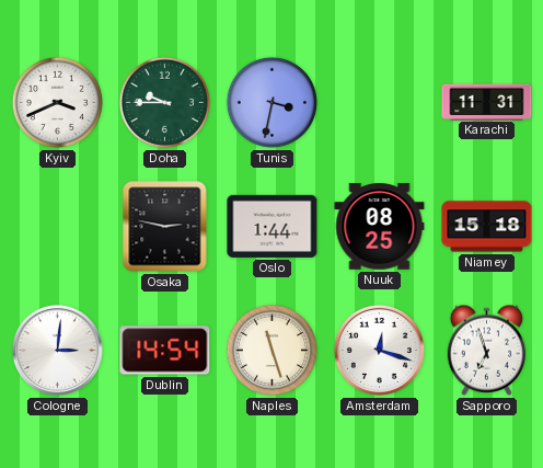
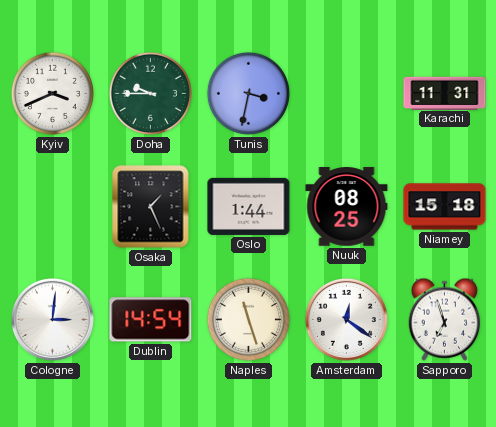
Osaka: 2:47 -> 1:26 (151, 207)
Amsterdam: 12:18 -> 12:21 (346, 319)
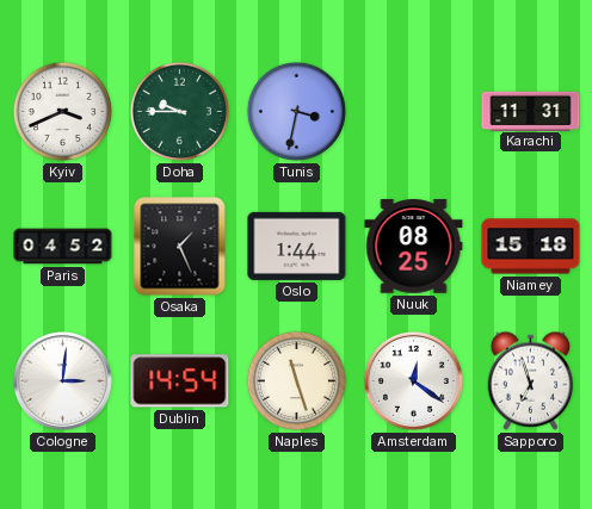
Paris: none -> 04:52 (63, 247)
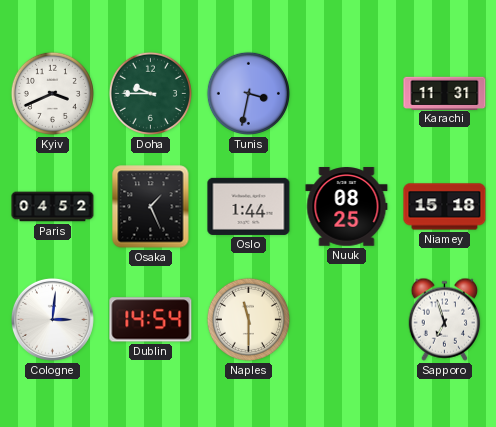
Naples: 11:27 -> 11:30 (248, 319)
Amsterdam: 12:21 -> none (413, 380)
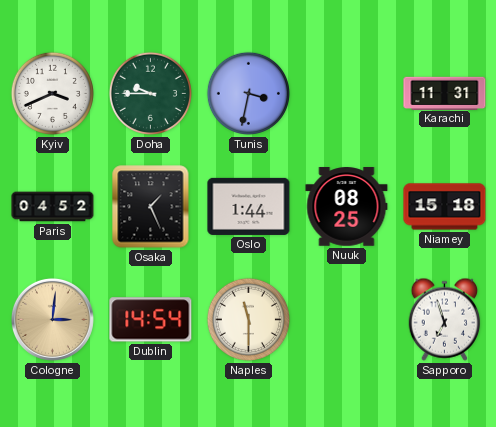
Cologne dial: white -> champagne (52, 319)
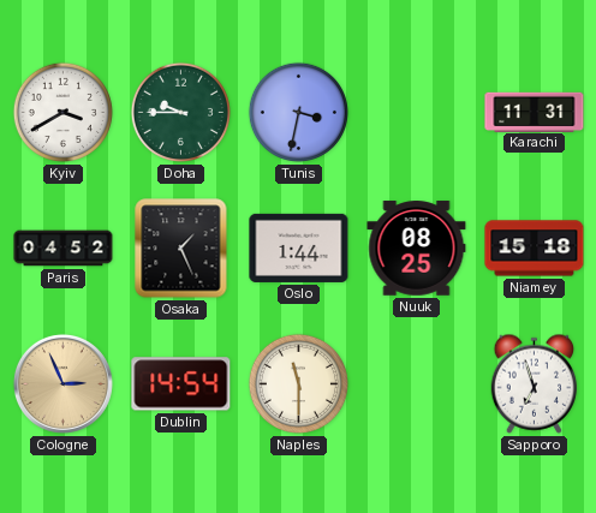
Kyiv: 3:41 -> 3:40 (62, 112)
Cologne: 3:01 -> 2:56 (62, 383)
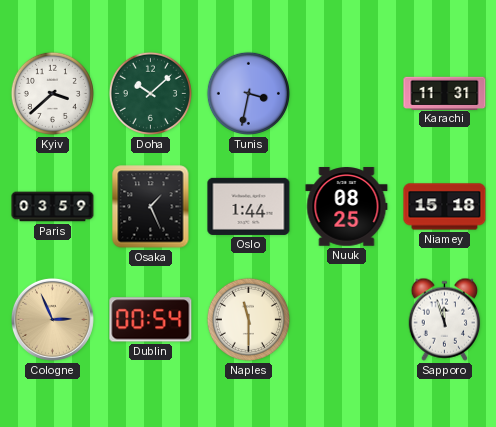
Kyiv: 3:40 -> 3:38 (52, 93)
Doha: 9:45 -> 10:08 (150, 93)
Paris: 04:52 -> 03:59 (53, 207)
Dublin: 14:54 -> 00:54 (151, 320)
Sapporo: 6:57 -> 11:57 (445, 319)
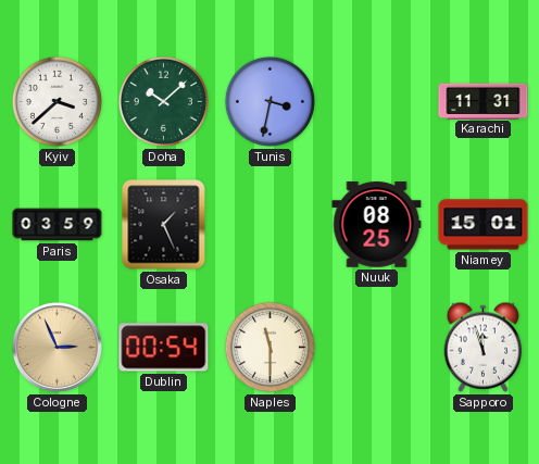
Oslo: 1:44 -> none (249, 206)
Niamey: 15:18 -> 15:01 (484, 225)
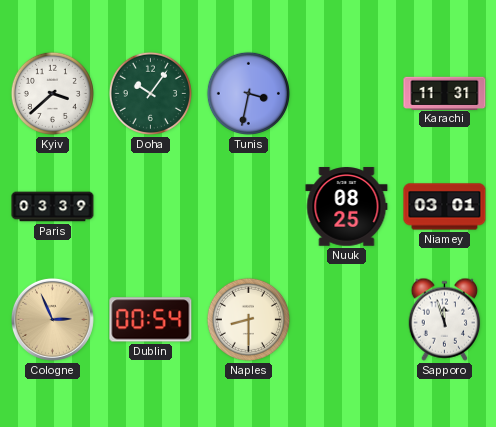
Doha: 10:08 -> 10:06 (150, 93)
Paris: 03:59 -> 03:39 (53, 207)
Osaka: 1:26 -> none (164, 225)
Niamey: 15:01 -> 03:01 (445, 207)
Naples: 11:30 -> 8:30 (248, 319)
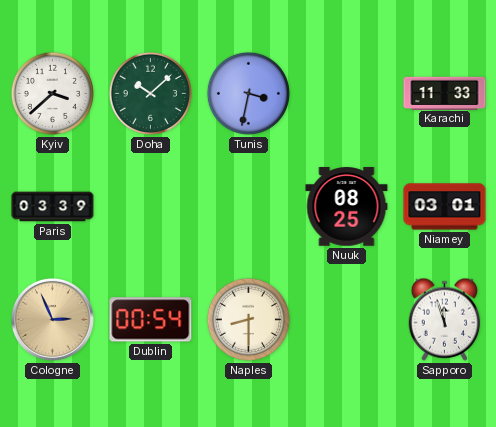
Doha: 10:06 -> 10:08 (150, 93)
Karachi: 11:31 -> 11:33 (445, 93)
